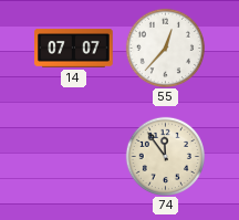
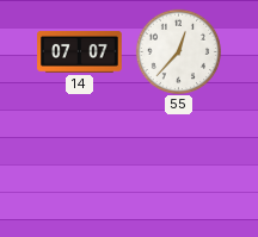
74: 11:54 -> none (165, 156)
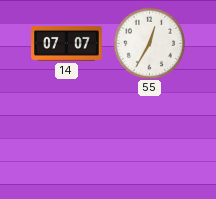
55: 12:37 -> 12:35 (149, 43)
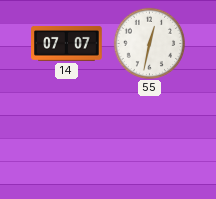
55: 12:35 -> 12:32 (149, 43)
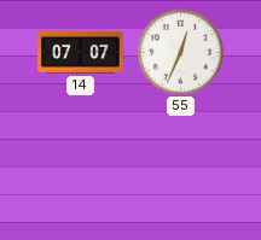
55: 12:32 -> 12:34 (180, 52)
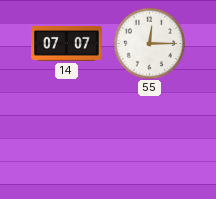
55: 12:34 -> 12:15 (149, 43)
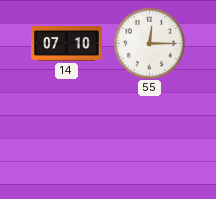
14: 07:07 -> 07:10 (67, 44)
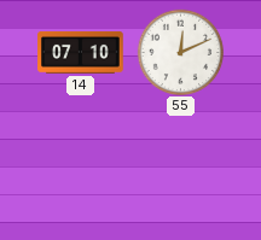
55: 12:15 -> 12:11 (180, 52)
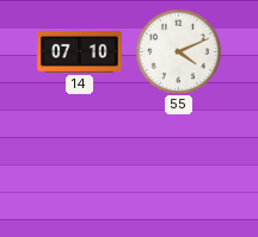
55: 12:11 -> 4:11 (178, 51)
